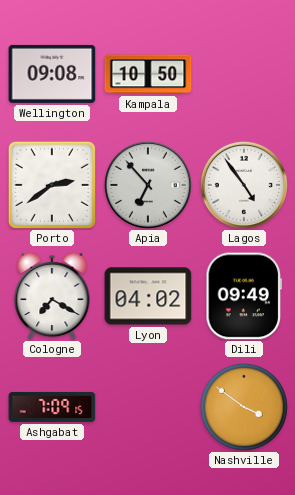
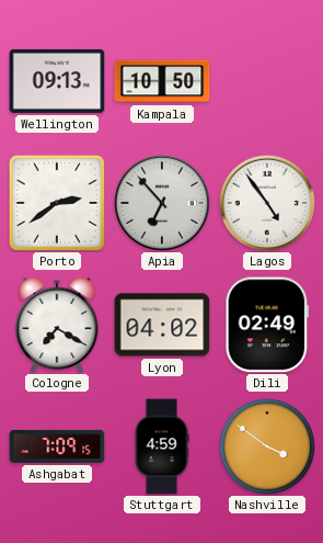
Wellington: 09:08 -> 09:13 (57, 81)
Dili: 09:49 -> 02:49 (267, 325)
Stuttgart: none -> 4:59 (162, 446)
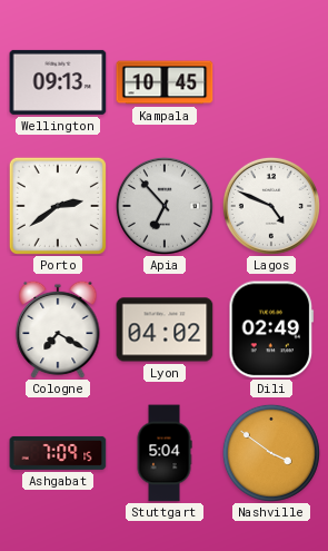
Kampala: 10:50 -> 10:45 (165, 82)
Lagos: 4:54 -> 4:49 (271, 206)
Stuttgart: 4:59 -> 5:04 (165, 453)
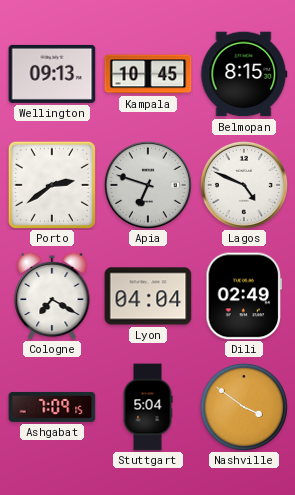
Belmopan: none -> 8:15 (244, 74)
Apia: 6:53 -> 6:48 (148, 185)
Lyon: 04:02 -> 04:04 (148, 296)
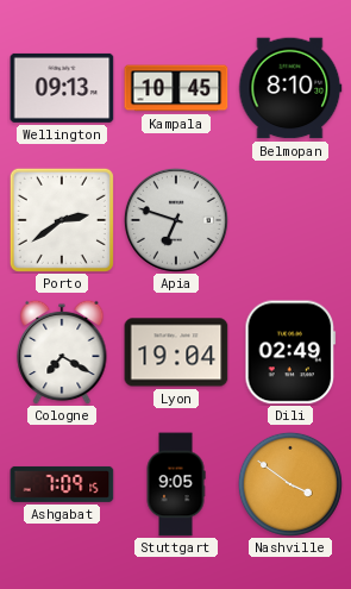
Belmopan: 8:15 -> 8:10 (290, 88)
Lagos: 4:49 -> none (244, 185)
Lyon: 04:04 -> 19:04 (176, 352)
Stuttgart: 5:04 -> 9:05 (176, 484)
